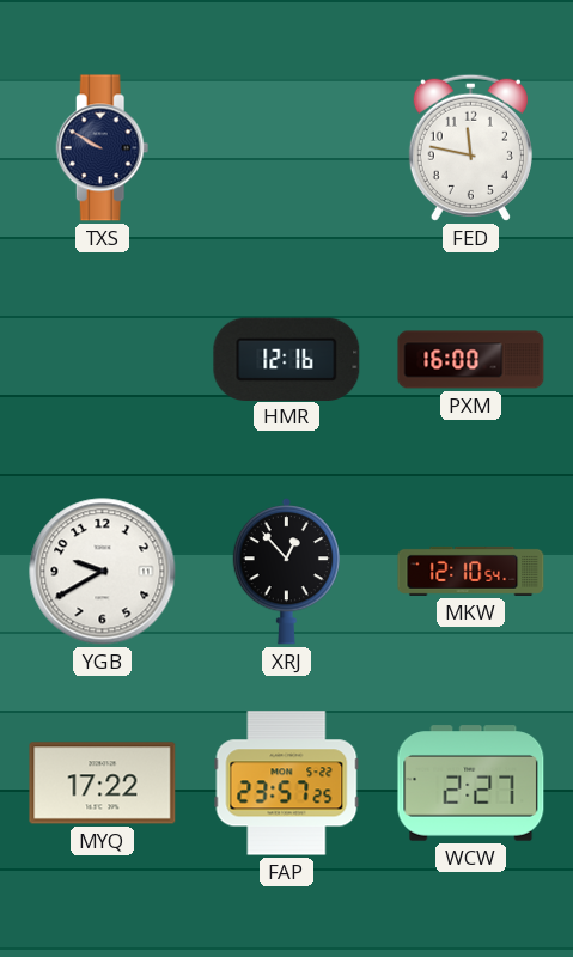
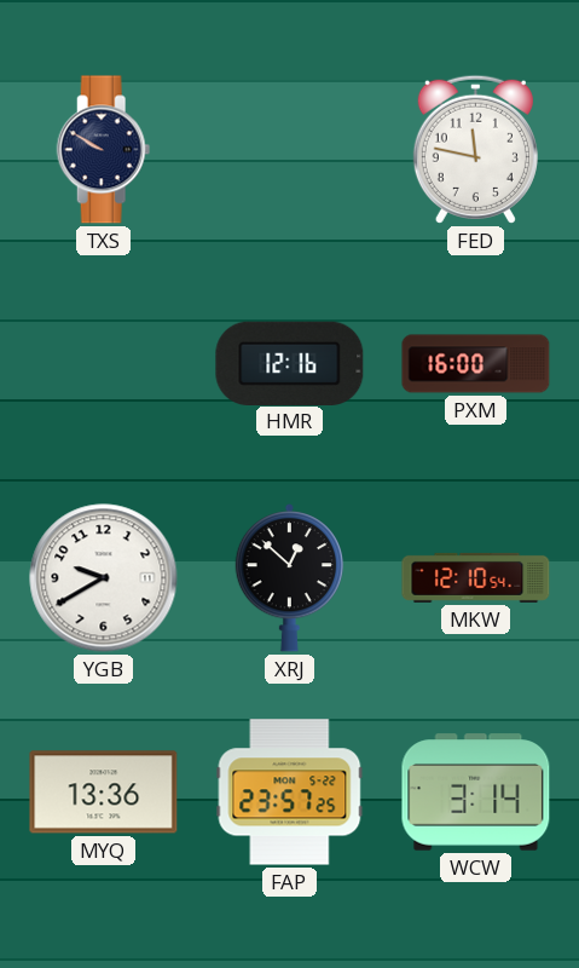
XRJ: 12:53 -> 12:52 (289, 578)
MYQ: 17:22 -> 13:36 (104, 793)
WCW: 2:27 -> 3:14 (476, 793)
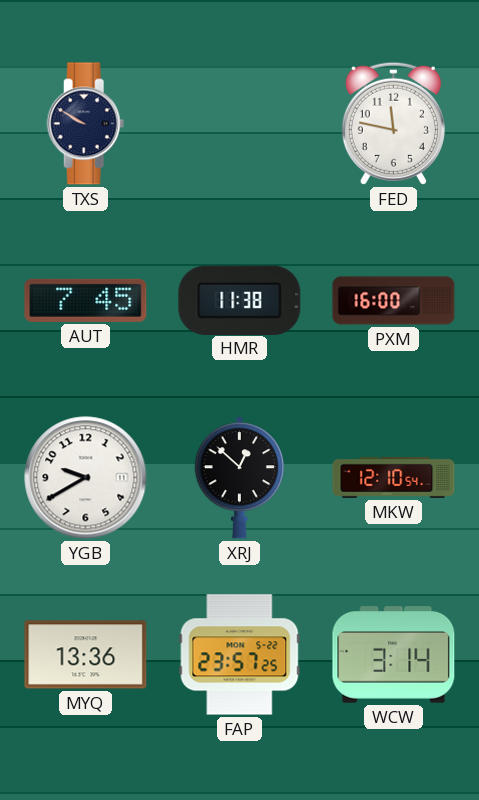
AUT: none -> 7:45 (86, 300)
HMR: 12:16 -> 11:38 (240, 300)
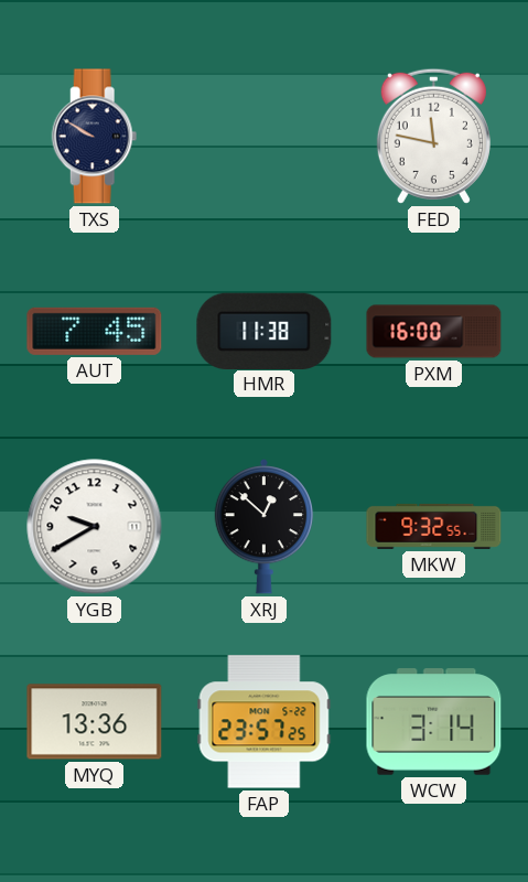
MKW: 12:10 -> 9:32 (434, 526)
